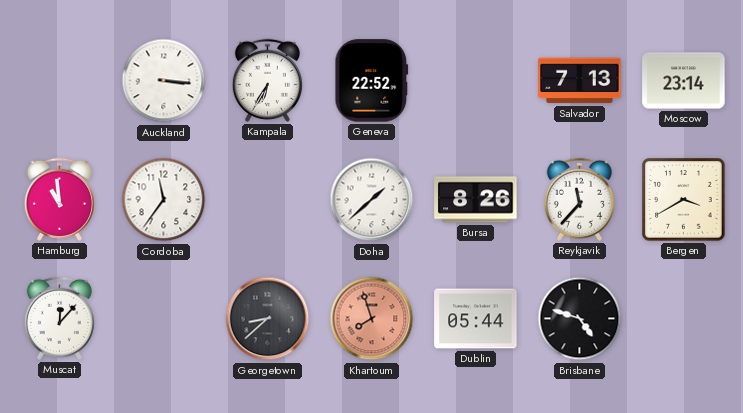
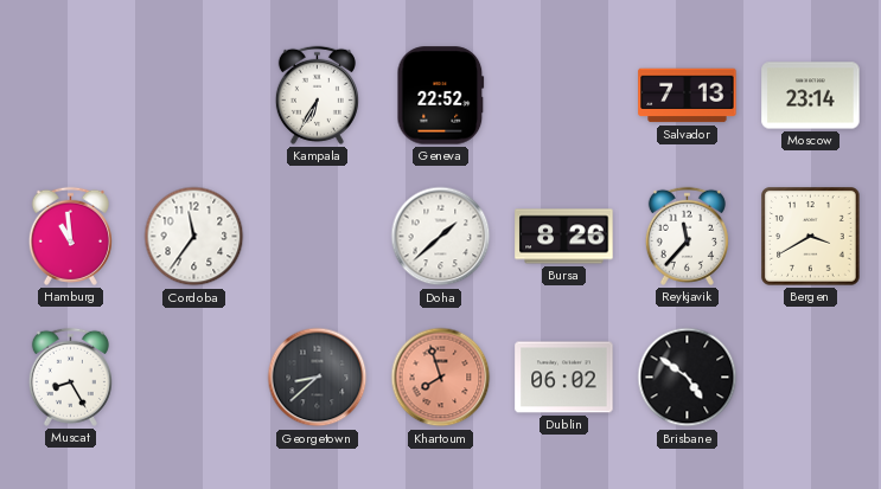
Auckland: 3:16 -> none (164, 81)
Muscat: 12:07 -> 8:25 (70, 377)
Dublin: 05:44 -> 06:02 (564, 378)
Brisbane: 4:48 -> 4:51 (688, 378)
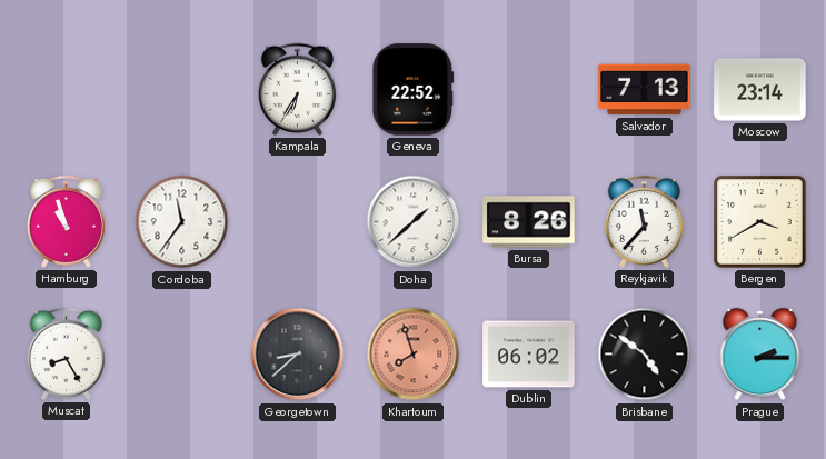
Hamburg: 10:59 -> 10:57 (66, 221)
Prague: none -> 2:15 (760, 355)
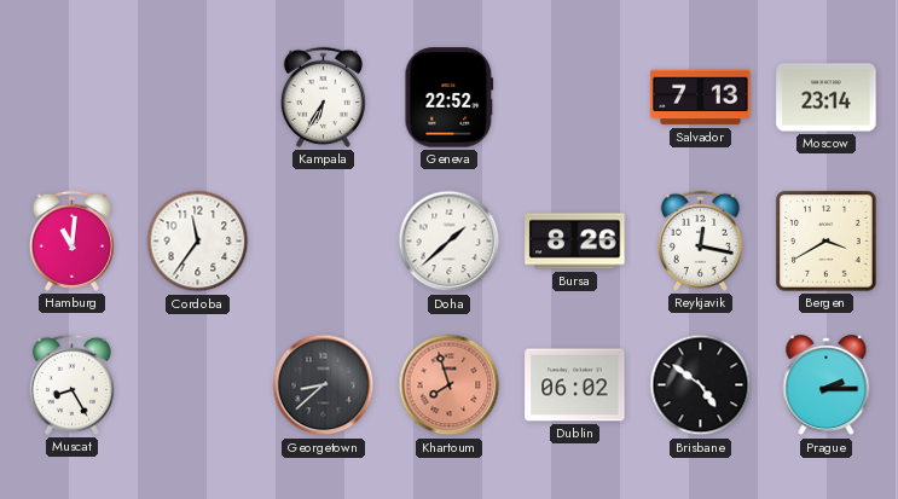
Hamburg: 10:57 -> 11:01 (71, 240)
Reykjavik: 11:37 -> 12:17 (700, 240)
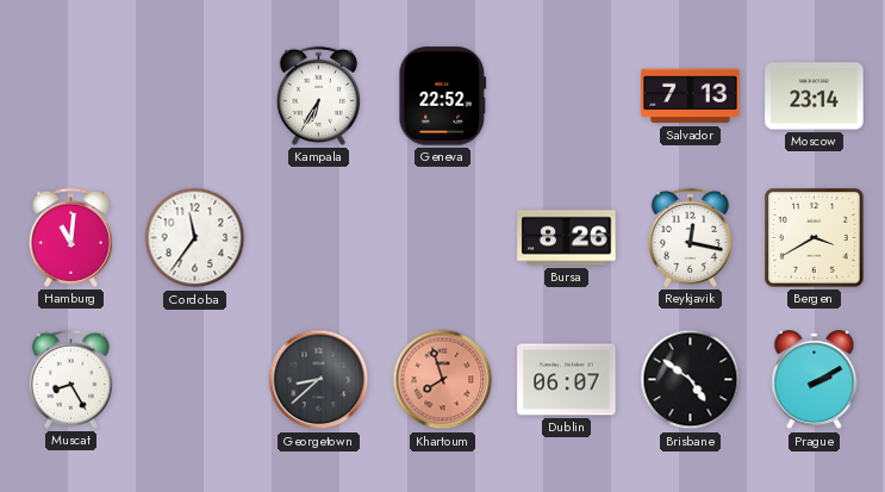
Doha: 1:38 -> none (450, 242)
Dublin: 06:02 -> 06:07 (567, 380)
Prague: 2:15 -> 2:10 (815, 380)
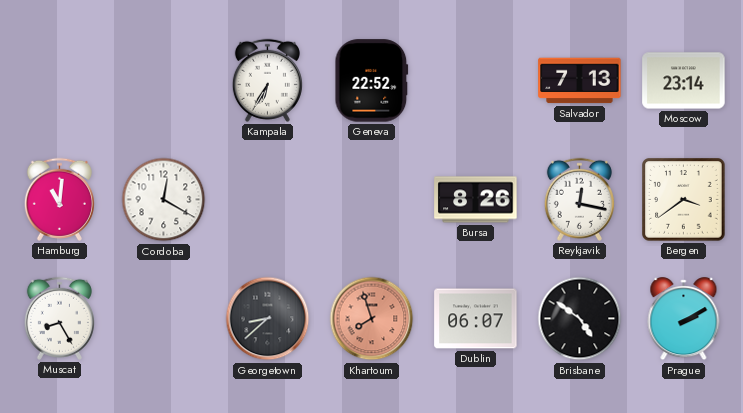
Cordoba: 11:36 -> 12:20 (164, 200)
Bergen: 3:40 -> 3:39 (684, 200)
